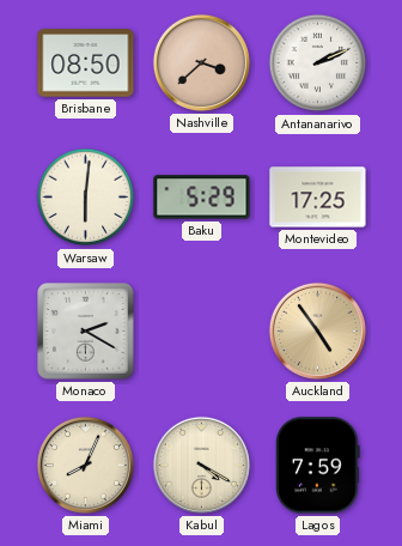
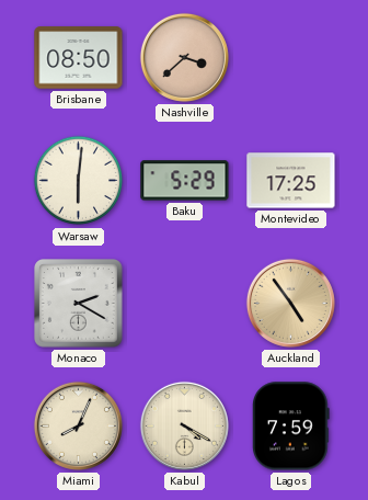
Antananarivo: 2:11 -> none (318, 63)
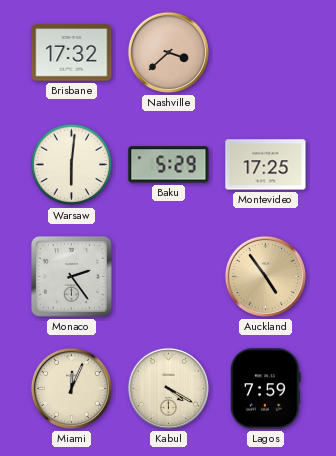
Brisbane: 08:50 -> 17:32 (72, 53)
Monaco: 2:20 -> 2:24 (72, 277)
Miami: 8:04 -> 12:04 (71, 388)
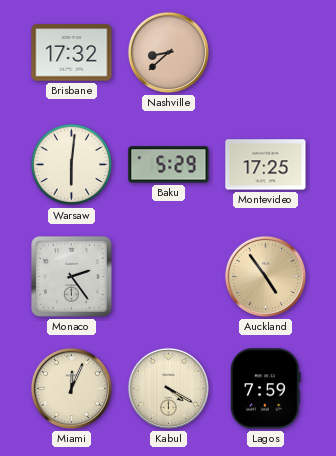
Nashville: 3:38 -> 8:38 (168, 52)
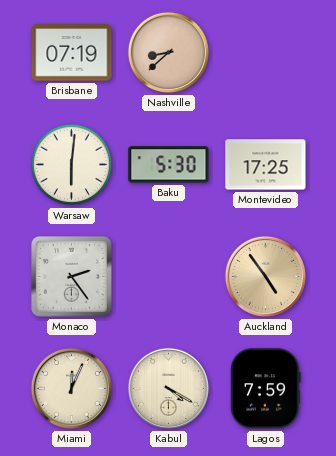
Brisbane: 17:32 -> 07:19 (72, 53)
Baku: 5:29 -> 5:30 (169, 165)
